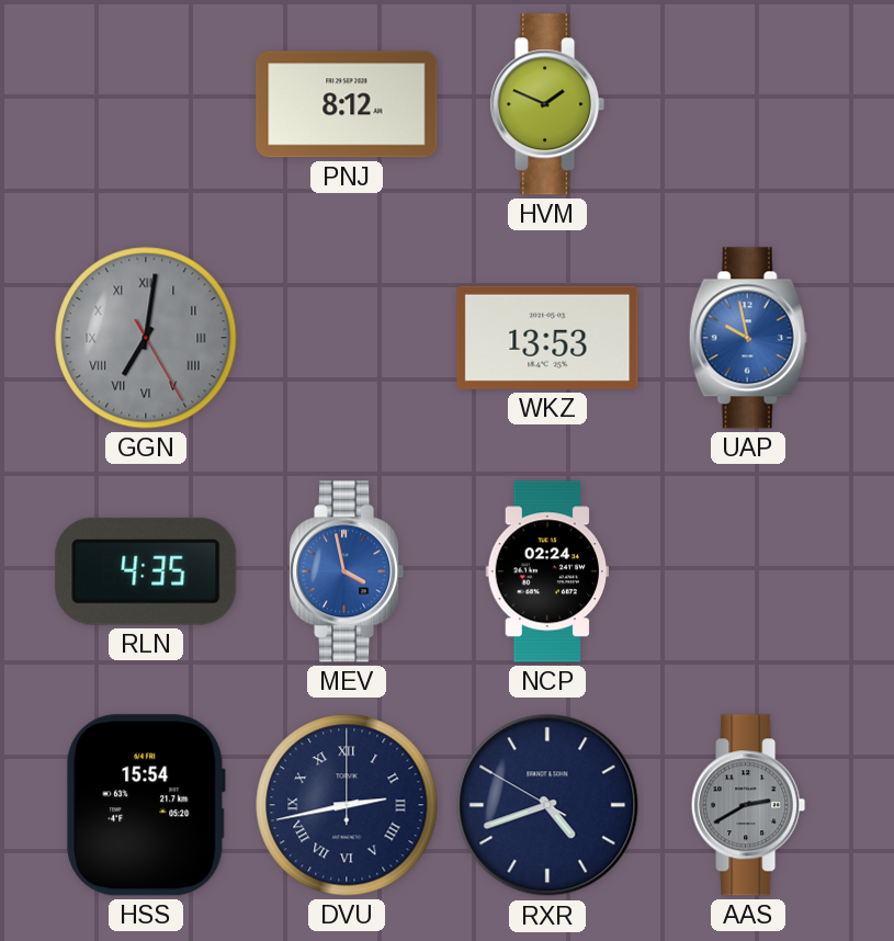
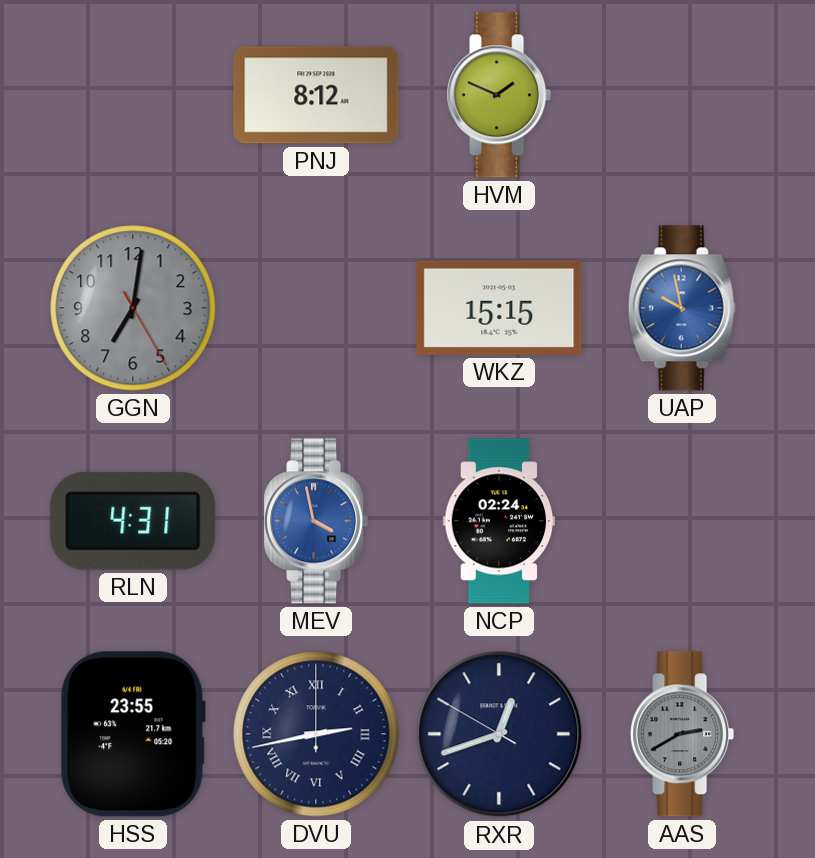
GGN numerals: Roman -> Arabic (133, 308)
WKZ: 13:53 -> 15:15 (499, 308)
RLN: 4:35 -> 4:31 (133, 521)
HSS: 15:54 -> 23:55 (133, 734)
RXR: 4:41 -> 12:41 (499, 734)
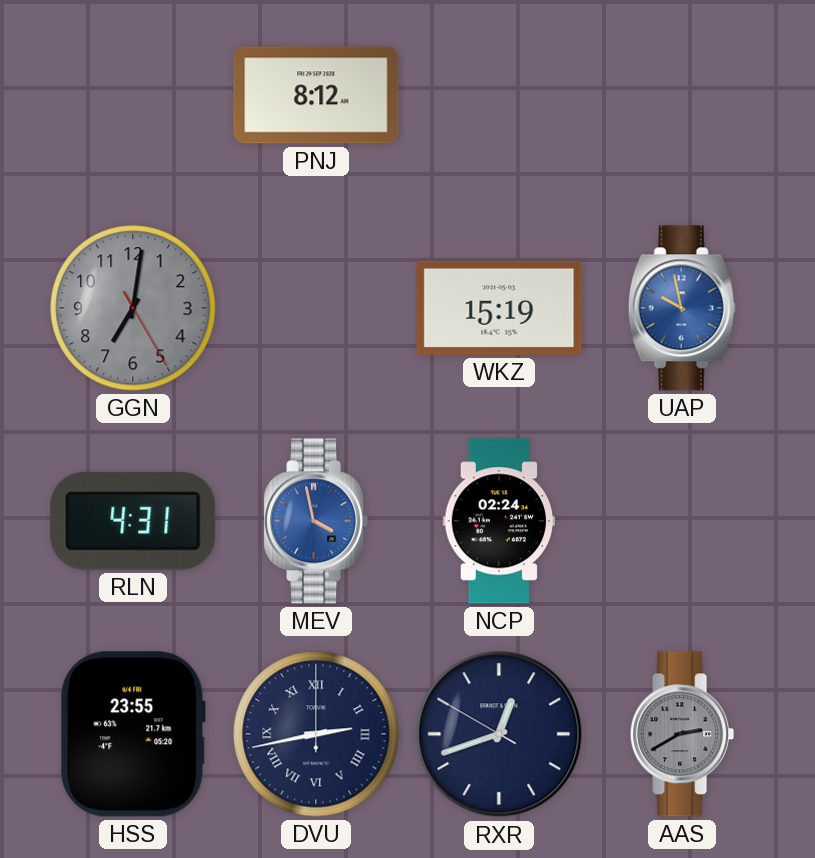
HVM: 1:49 -> none (499, 95)
WKZ: 15:15 -> 15:19 (499, 308)
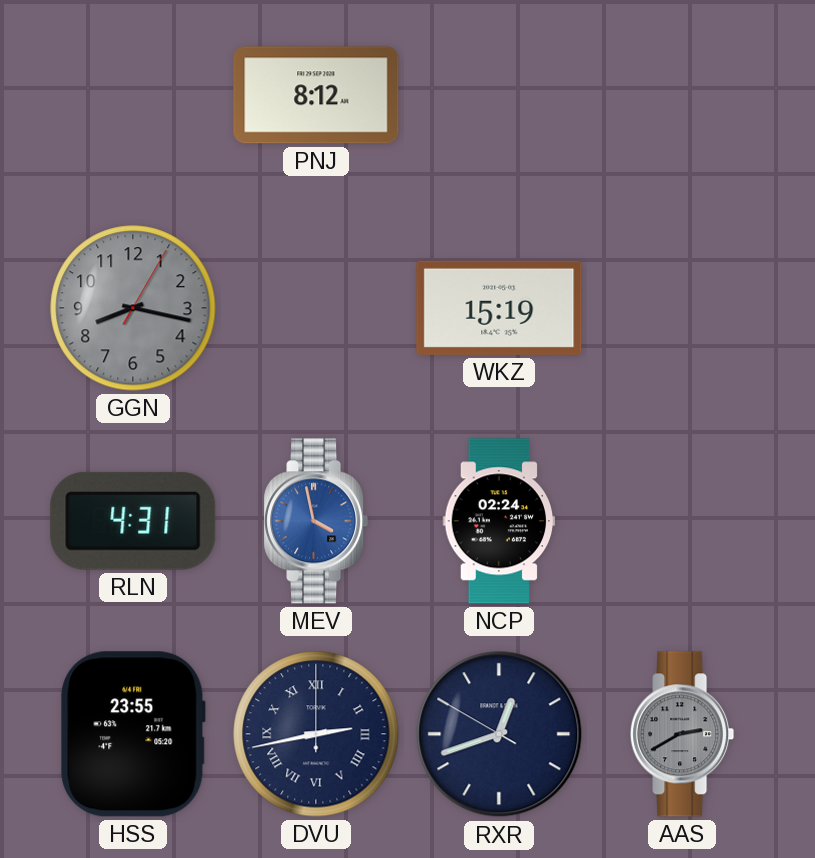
GGN: 7:01 -> 8:17 (133, 308)
UAP: 9:58 -> none (682, 308)
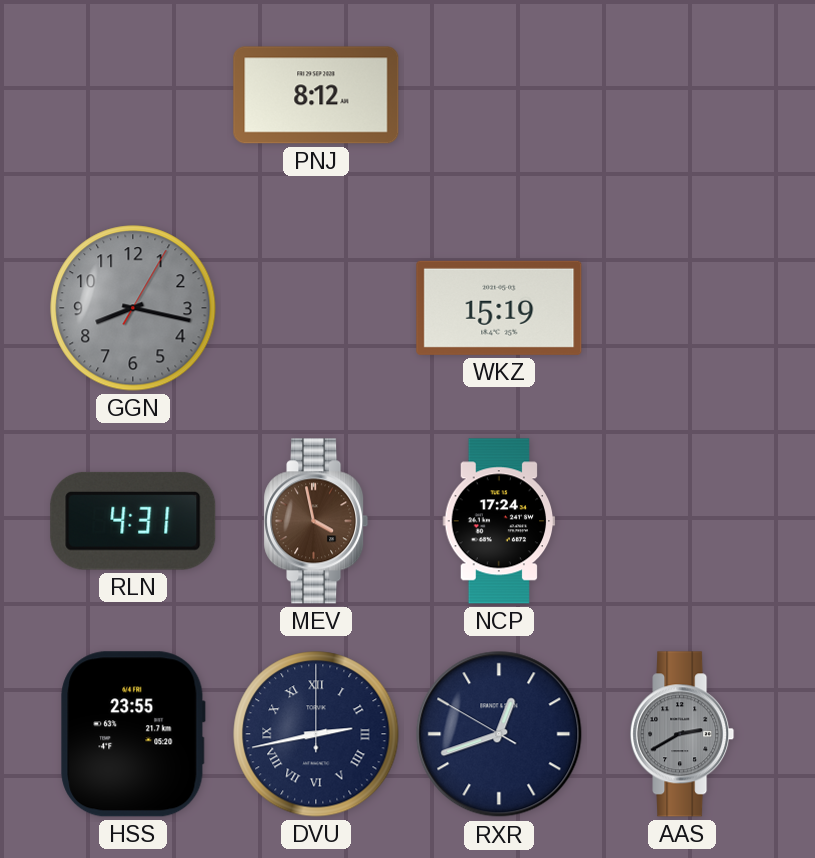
MEV dial: blue -> brown (316, 521)
NCP: 02:24 -> 17:24 (499, 521)
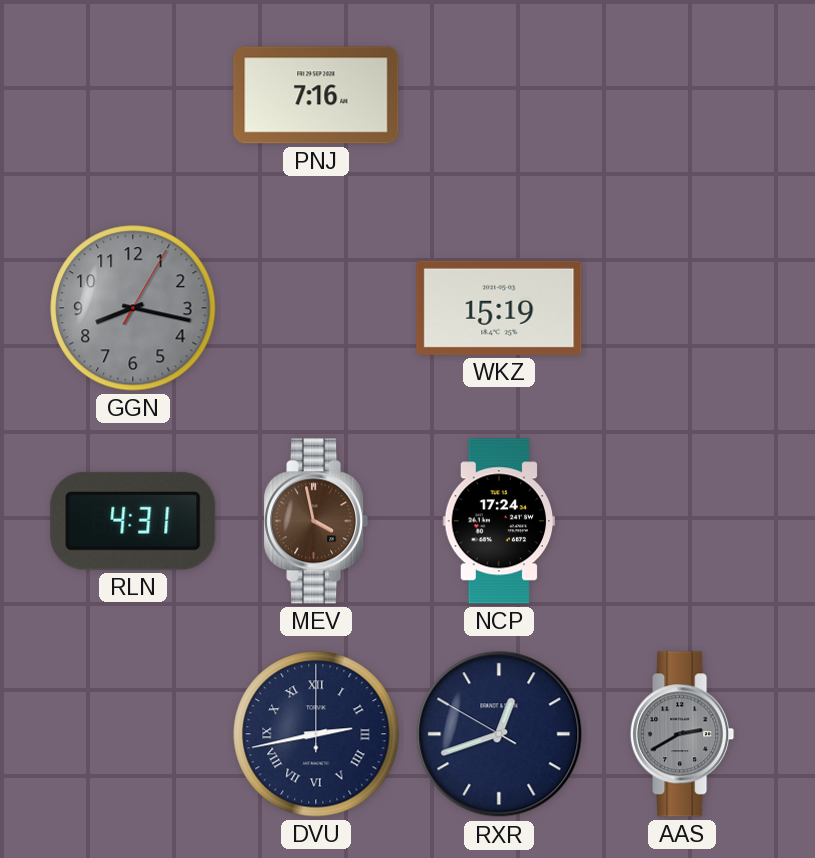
PNJ: 8:12 -> 7:16 (316, 95)
HSS: 23:55 -> none (133, 734)
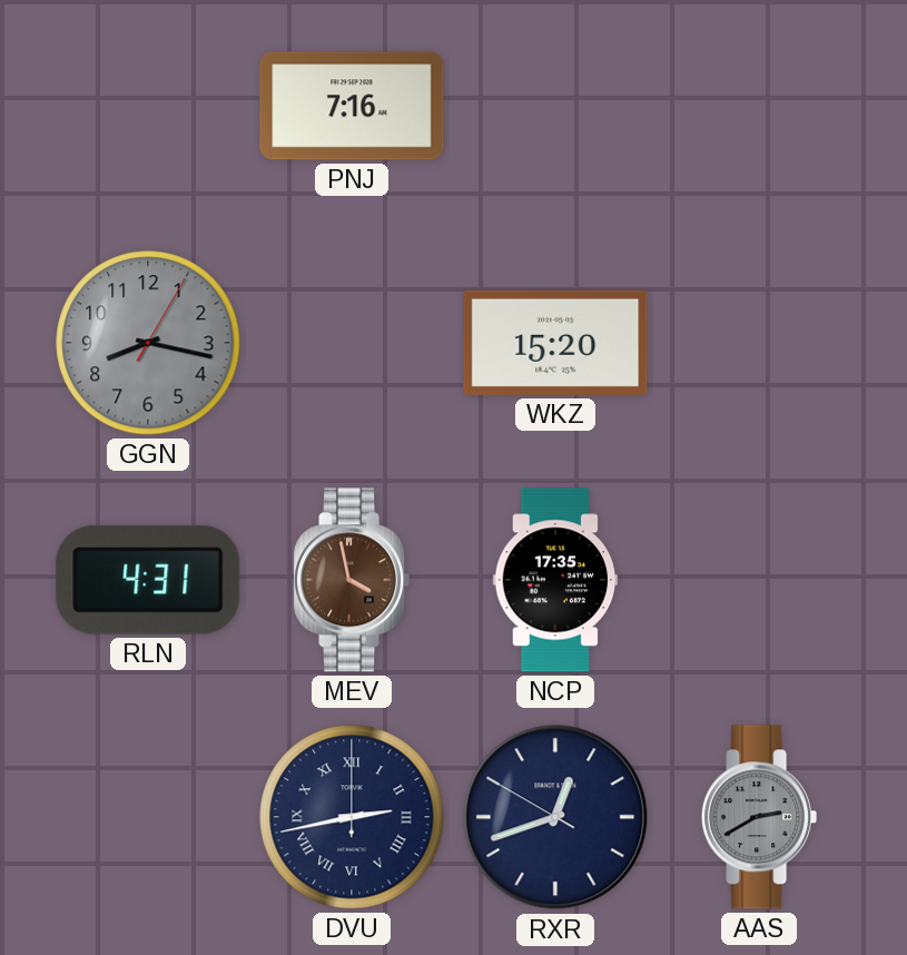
WKZ: 15:19 -> 15:20 (555, 343)
NCP: 17:24 -> 17:35 (555, 580)
